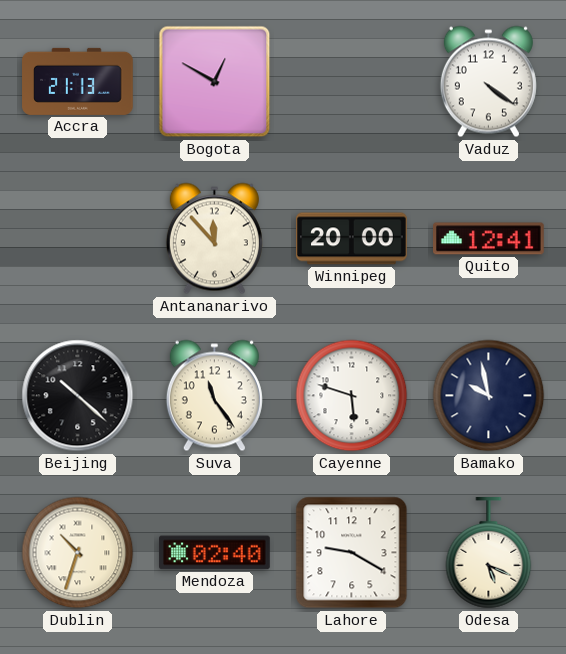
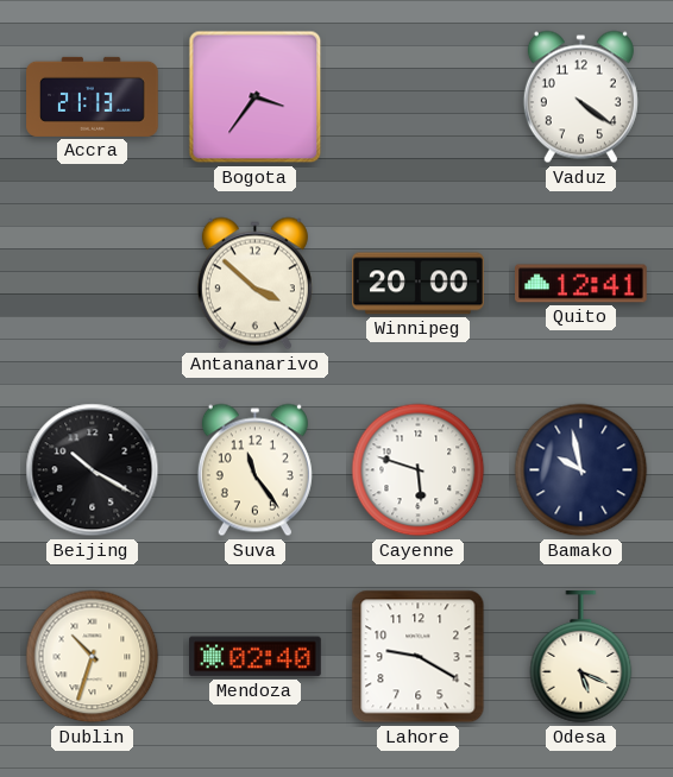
Bogota: 12:50 -> 3:36 (256, 97)
Antananarivo: 11:53 -> 3:52 (254, 284)
Beijing: 10:22 -> 10:20 (93, 470)
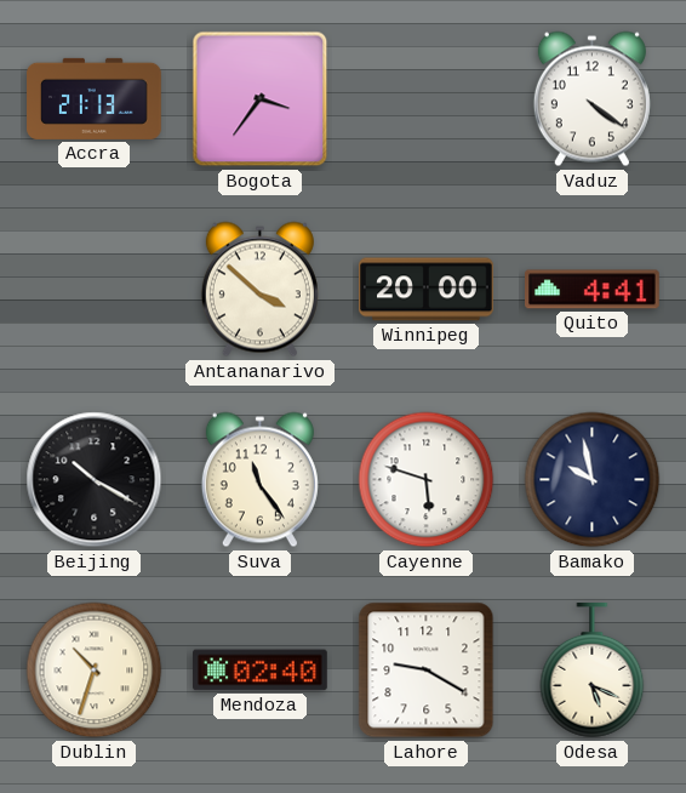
Quito: 12:41 -> 4:41 (593, 290)
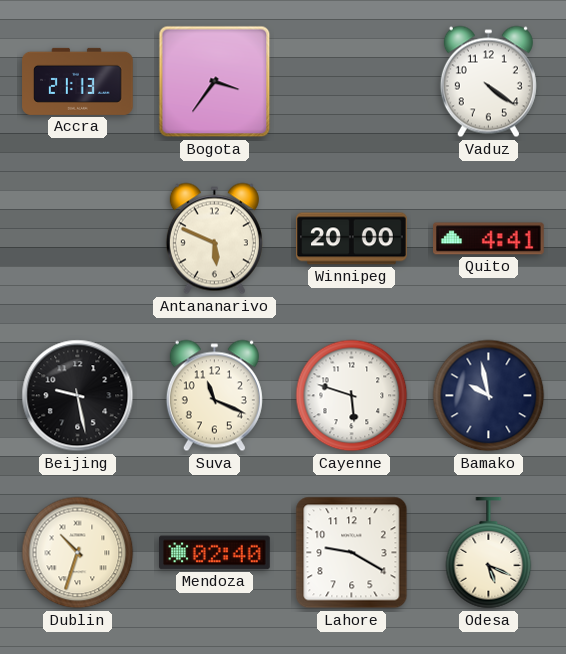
Antananarivo: 3:52 -> 5:49 (214, 239)
Beijing: 10:20 -> 9:28 (78, 396)
Suva: 11:24 -> 11:19 (214, 396)
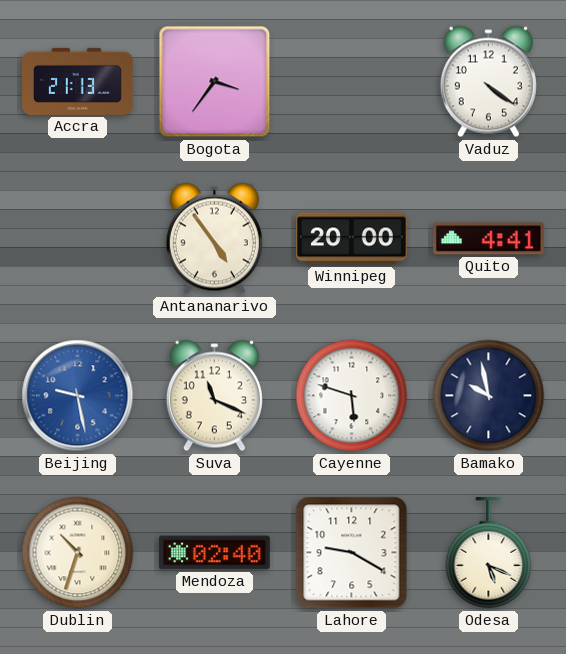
Antananarivo: 5:49 -> 4:54 (214, 239)
Beijing dial: black -> blue (78, 396)
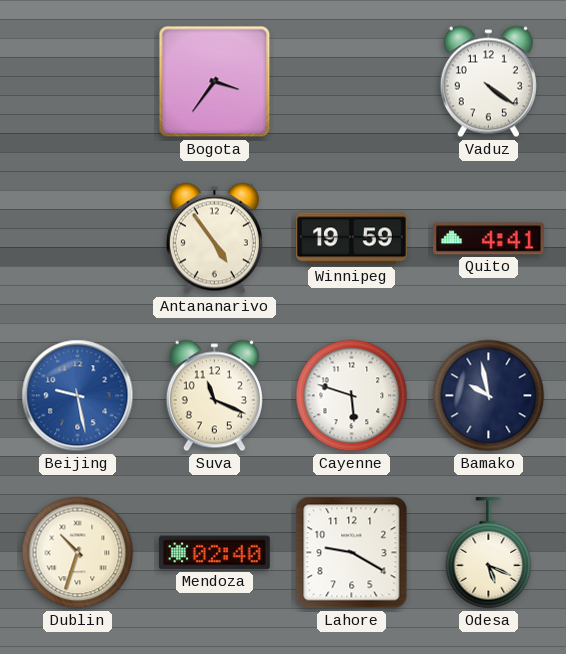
Accra: 21:13 -> none (78, 81)
Winnipeg: 20:00 -> 19:59 (352, 239)
